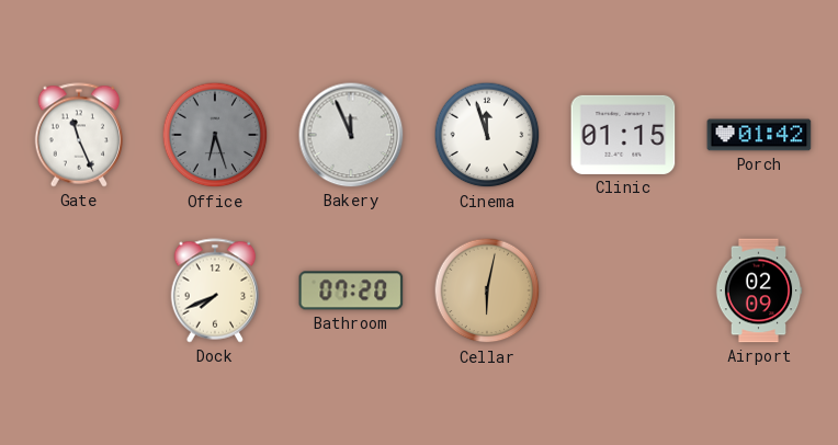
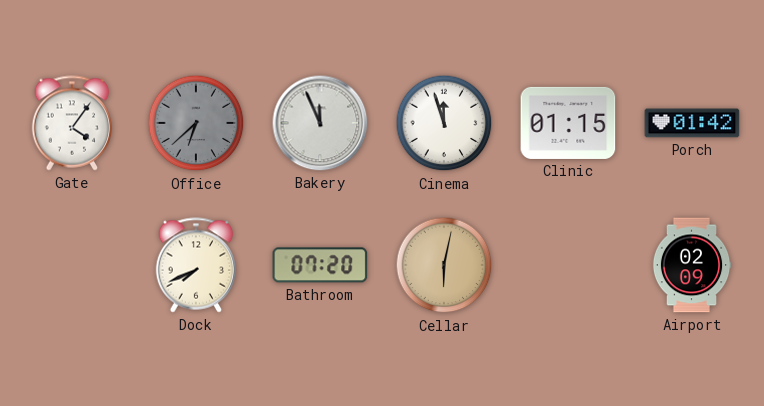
Gate: 11:26 -> 4:06 (72, 123)
Office: 6:27 -> 6:38 (196, 123)
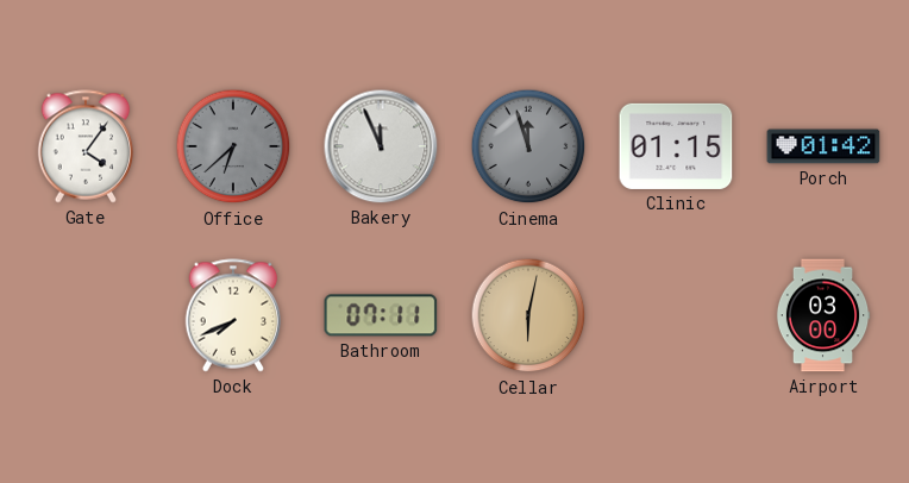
Cinema dial: white -> grey (528, 146)
Bathroom: 07:20 -> 07:11 (381, 315)
Airport: 02:09 -> 03:00 (823, 315)
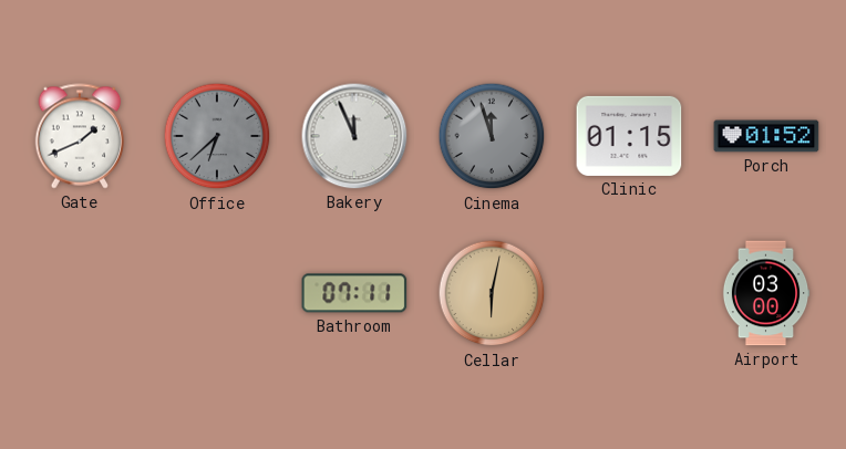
Gate: 4:06 -> 1:41 (80, 136)
Porch: 01:42 -> 01:52 (766, 136)
Dock: 7:41 -> none (233, 315)
